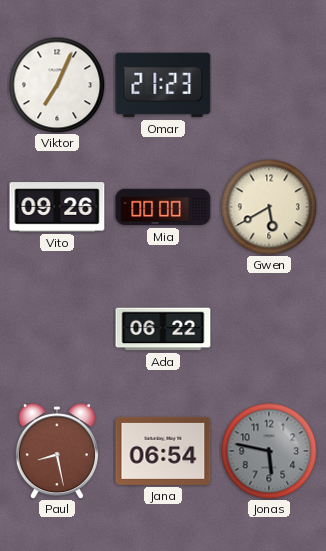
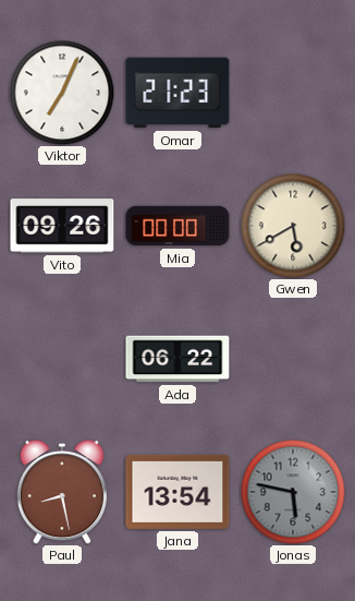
Jana: 06:54 -> 13:54 (177, 492)
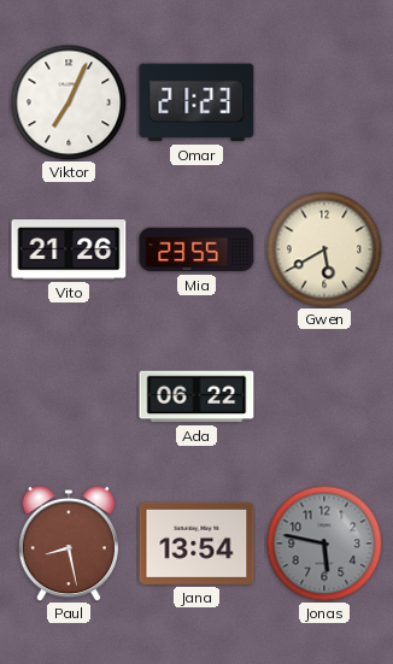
Vito: 09:26 -> 21:26 (69, 249)
Mia: 00:00 -> 23:55 (196, 249)
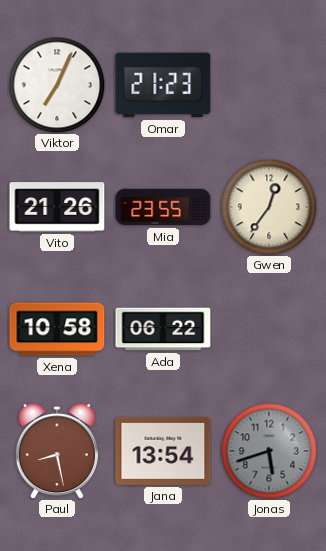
Gwen: 5:40 -> 12:36 (269, 207)
Xena: none -> 10:58 (57, 329)
Jonas: 5:47 -> 5:42 (269, 451)
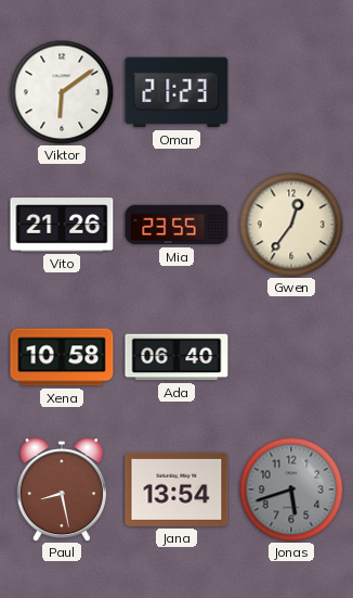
Viktor: 7:04 -> 6:09 (62, 92)
Ada: 06:22 -> 06:40 (176, 357)
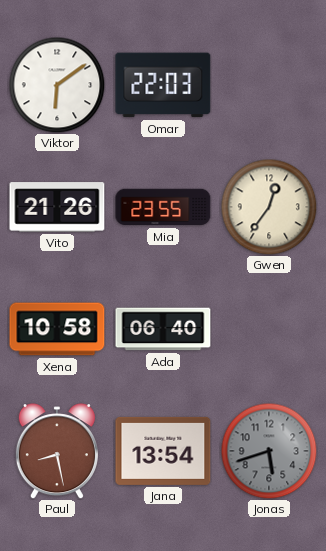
Omar: 21:23 -> 22:03 (163, 85)
